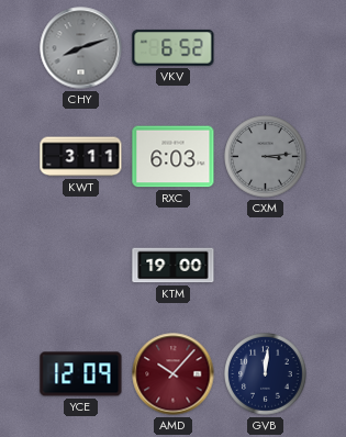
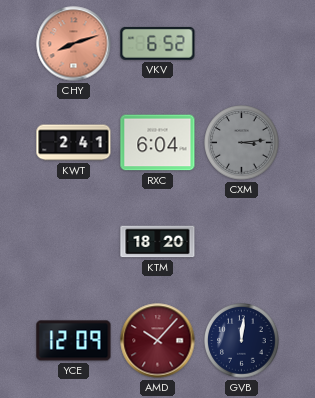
CHY dial: grey -> salmon (74, 44)
KWT: 3:11 -> 2:41 (74, 143)
RXC: 6:03 -> 6:04 (158, 143)
KTM: 19:00 -> 18:20 (158, 242)
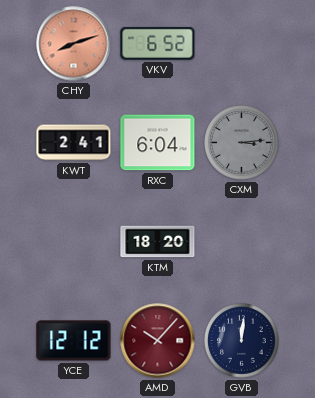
YCE: 12:09 -> 12:12 (74, 341)
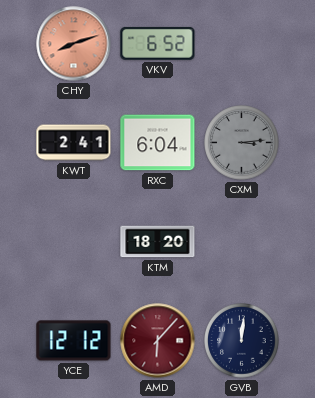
AMD: 10:07 -> 6:07 (158, 341)
